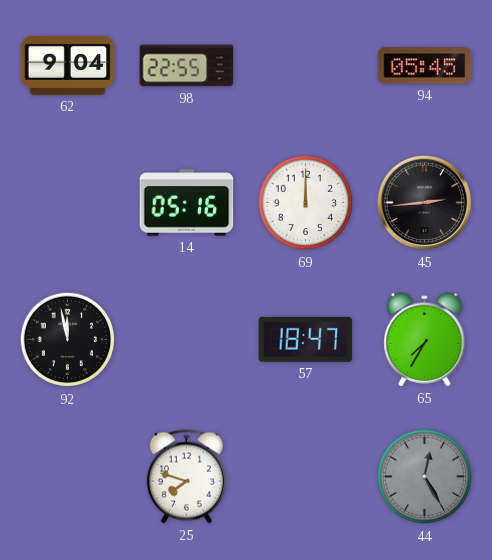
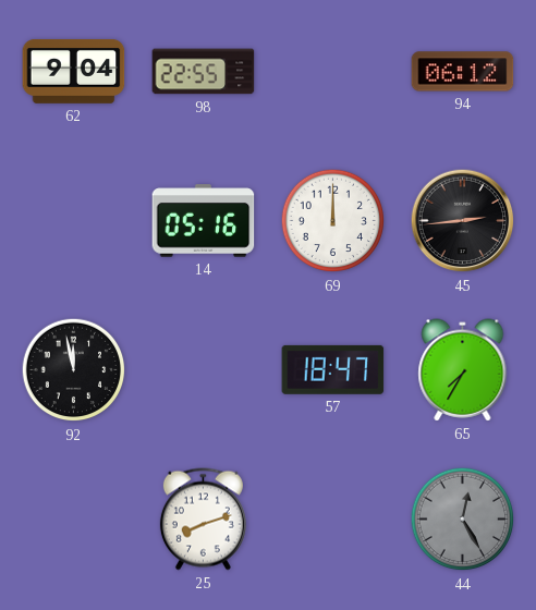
94: 05:45 -> 06:12 (463, 72)
25: 7:48 -> 8:12 (203, 520)
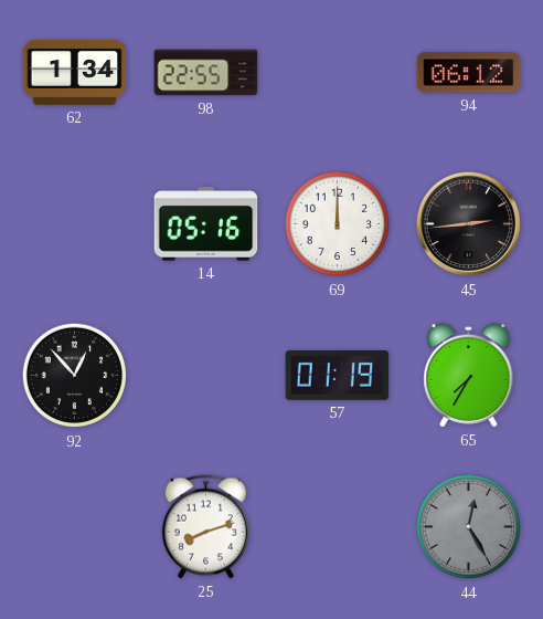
62: 9:04 -> 1:34 (75, 72)
92: 11:58 -> 12:53 (75, 376)
57: 18:47 -> 01:19 (338, 375)
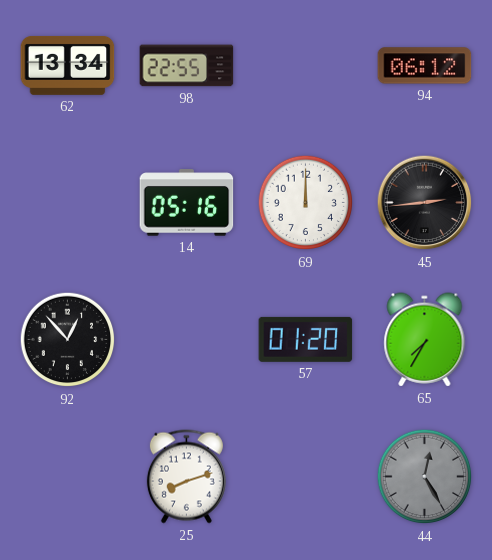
62: 1:34 -> 13:34 (68, 65)
57: 01:19 -> 01:20 (306, 339)
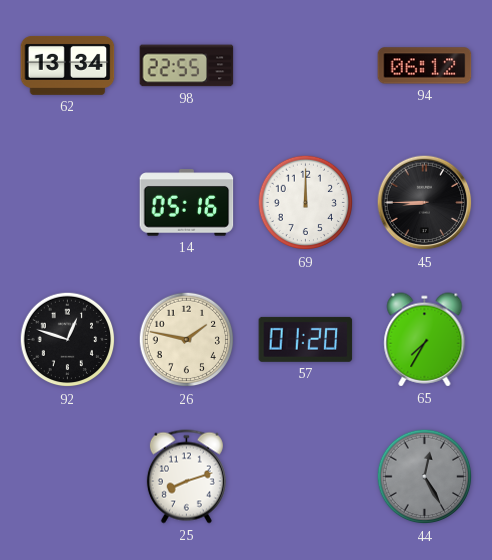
45: 2:44 -> 8:45 (425, 203)
92: 12:53 -> 12:48 (68, 340)
26: none -> 1:47 (187, 340)
